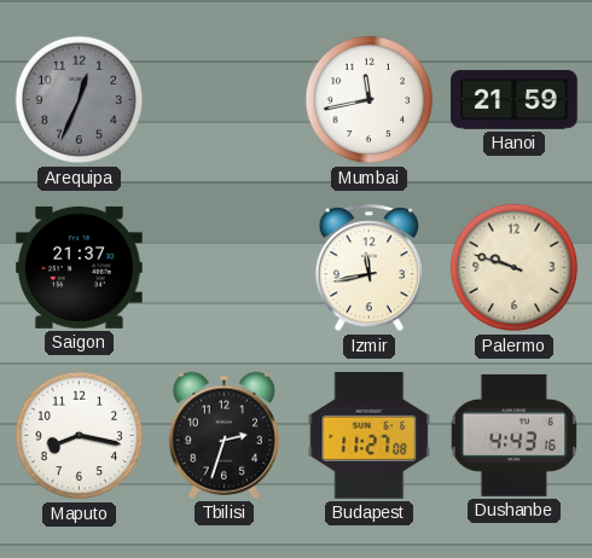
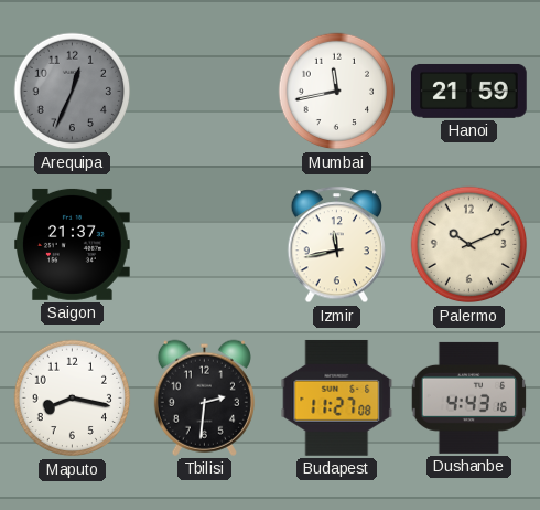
Palermo: 9:48 -> 10:11 (469, 245)
Tbilisi: 2:33 -> 2:31 (204, 397)
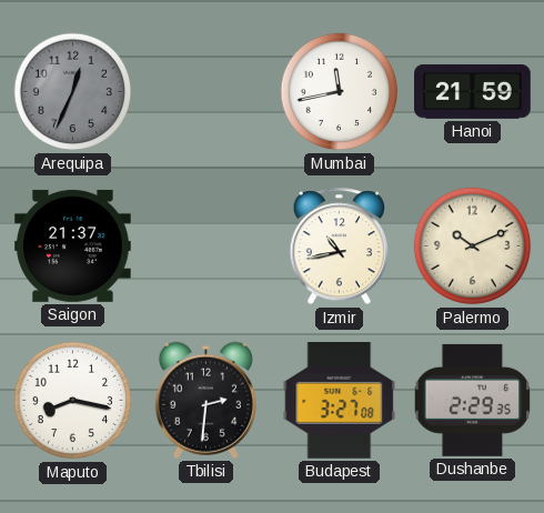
Izmir: 11:43 -> 10:43 (340, 247)
Budapest: 11:27 -> 3:27 (340, 400)
Dushanbe: 4:43 -> 2:29 (473, 400)
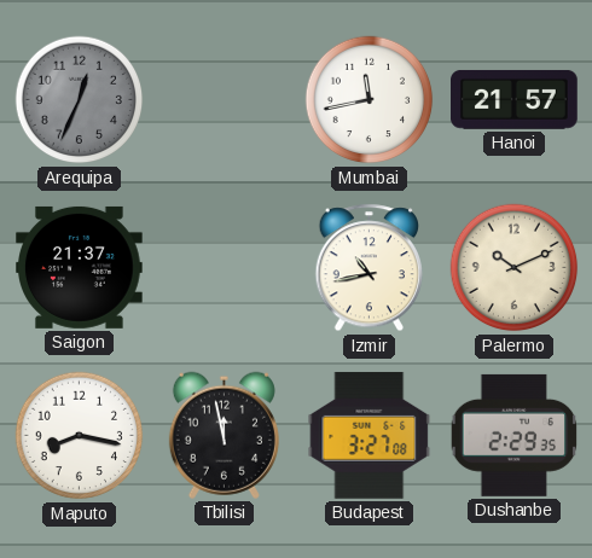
Hanoi: 21:59 -> 21:57 (515, 100)
Tbilisi: 2:31 -> 11:58 (224, 435)
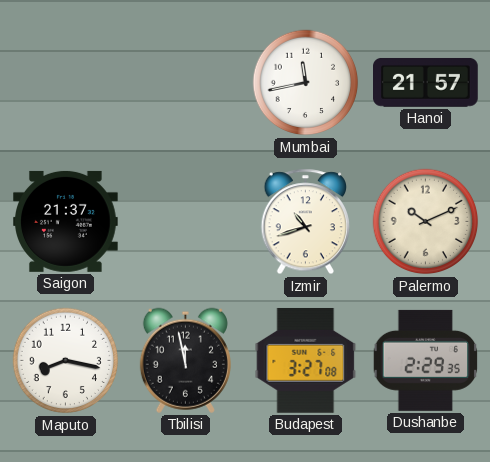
Arequipa: 12:34 -> none (80, 100)
Izmir: 10:43 -> 10:42 (306, 222)
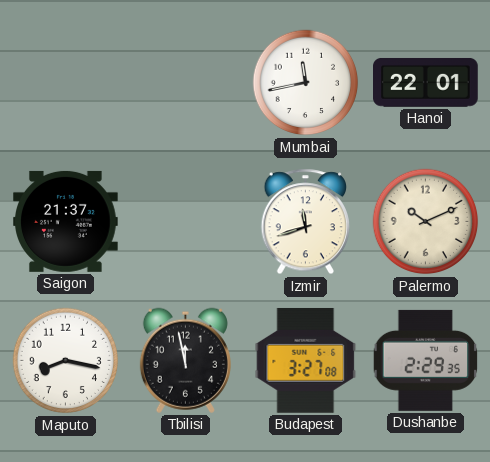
Hanoi: 21:57 -> 22:01 (426, 83)
Izmir: 10:42 -> 11:42 (306, 222)
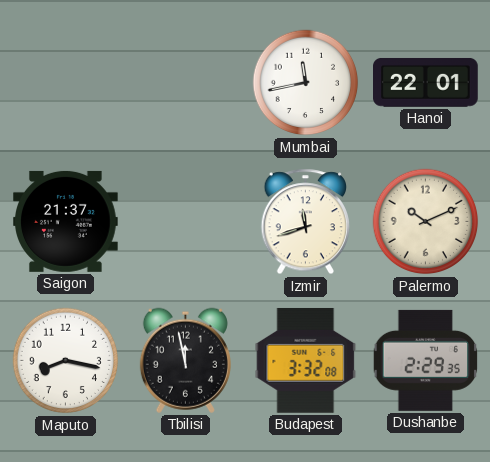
Budapest: 3:27 -> 3:32 (306, 360)
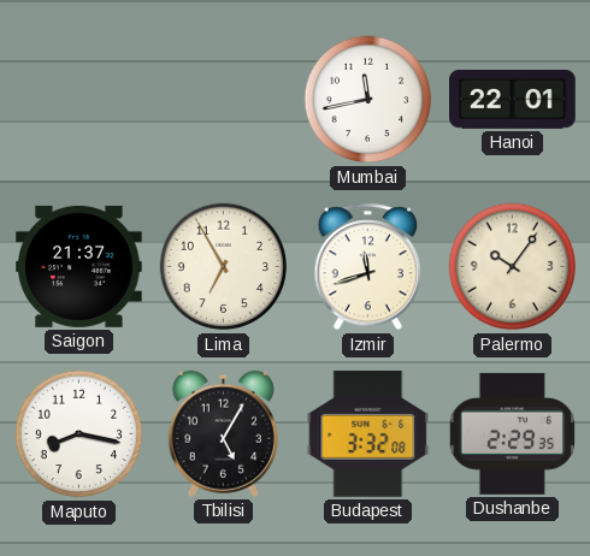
Lima: none -> 6:55 (224, 267)
Palermo: 10:11 -> 10:06 (513, 267)
Tbilisi: 11:58 -> 5:05 (223, 433)
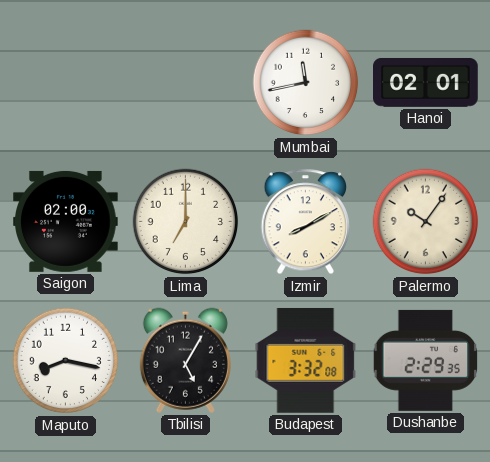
Hanoi: 22:01 -> 02:01 (426, 83)
Saigon: 21:37 -> 02:00 (66, 221)
Lima: 6:55 -> 7:00 (186, 222)
Izmir: 11:42 -> 8:10 (306, 222)
